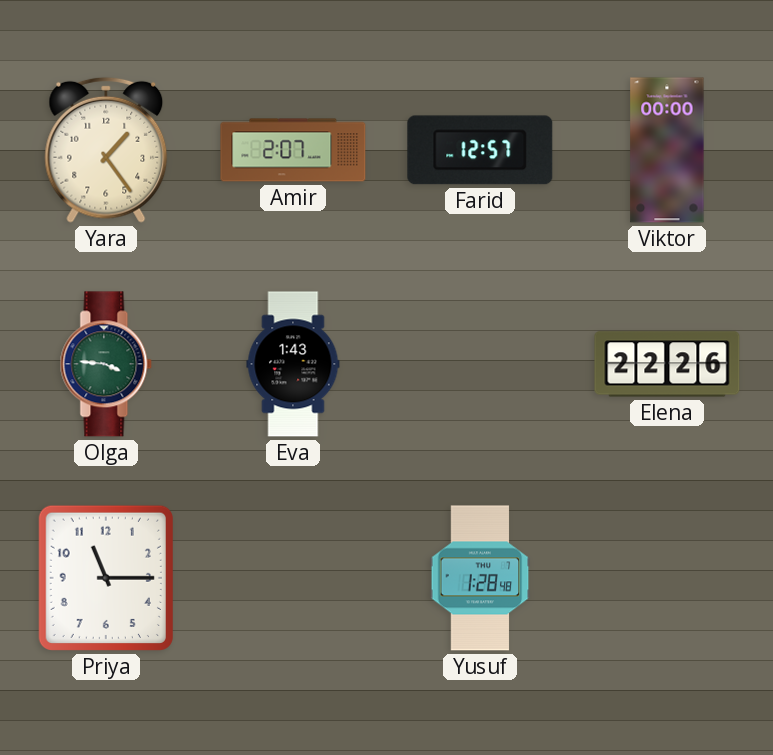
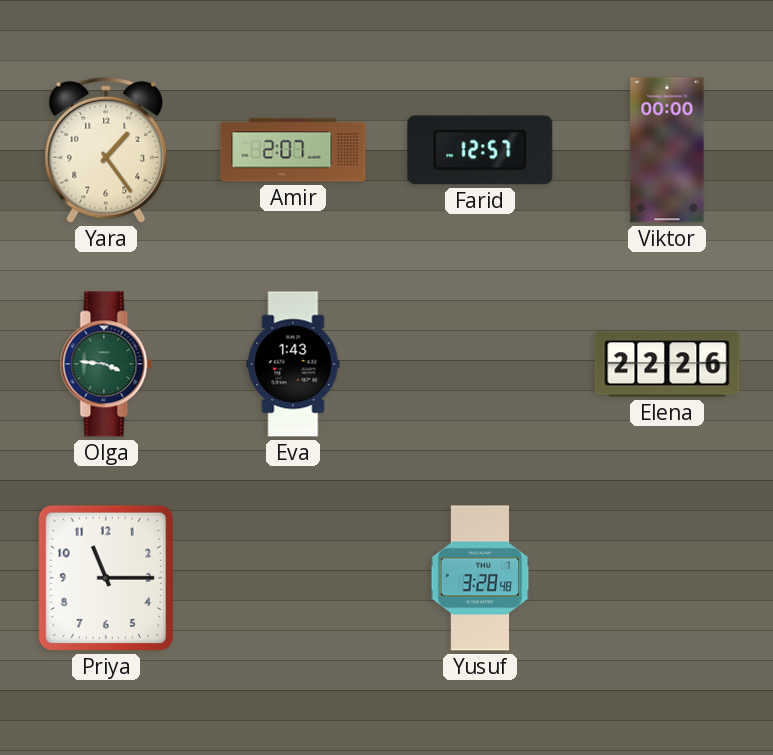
Yusuf: 1:28 -> 3:28 (480, 578)
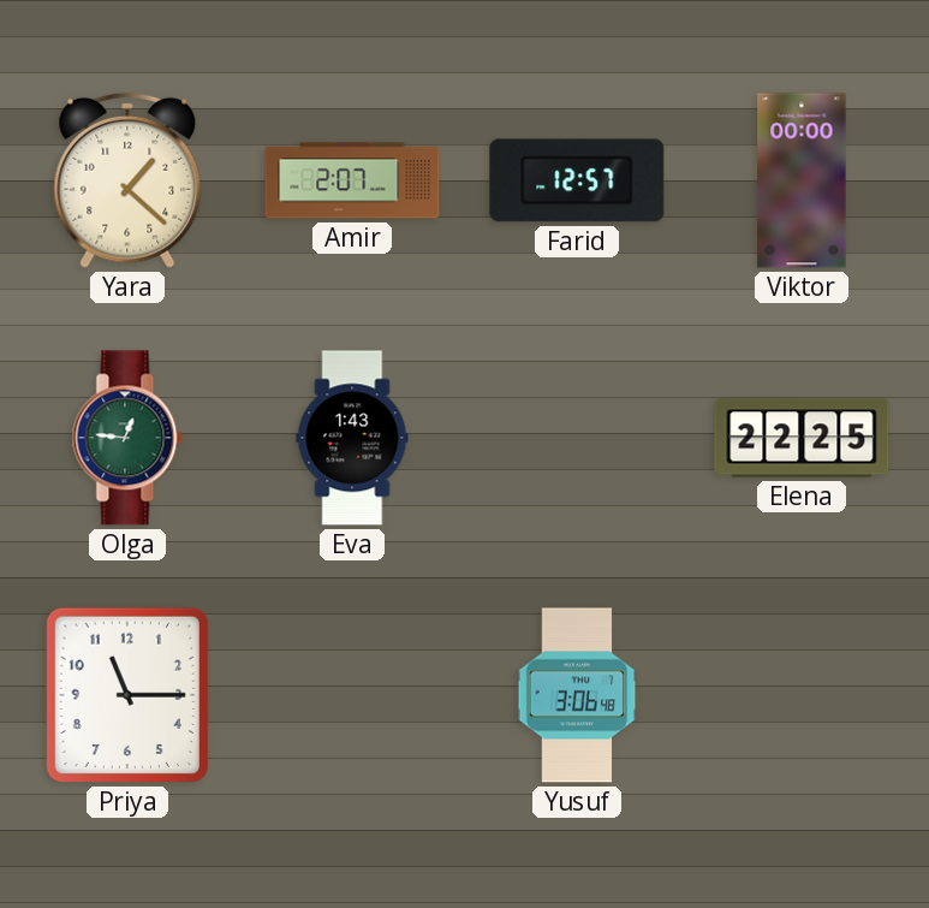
Yara: 1:24 -> 1:22 (127, 180)
Olga: 3:46 -> 12:46 (127, 438)
Elena: 22:26 -> 22:25 (802, 438)
Yusuf: 3:28 -> 3:06 (577, 695)
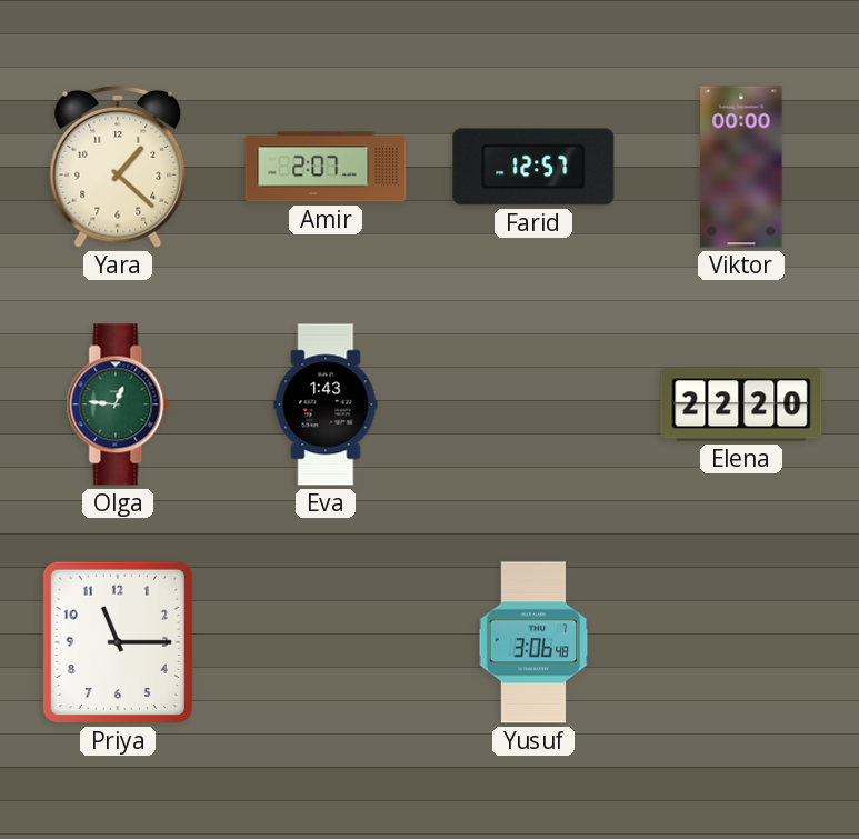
Elena: 22:25 -> 22:20 (741, 404)
